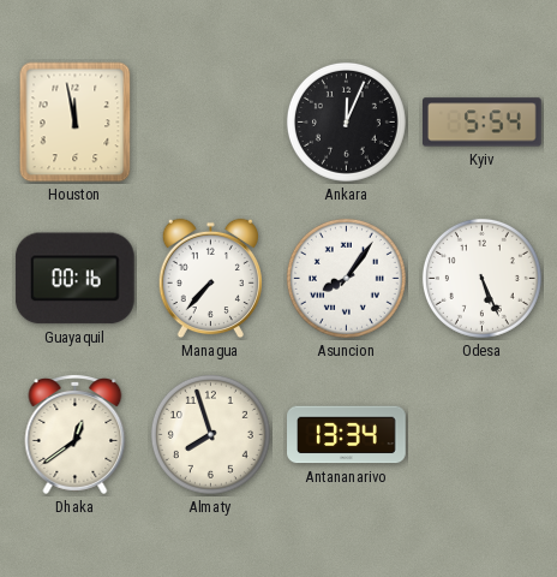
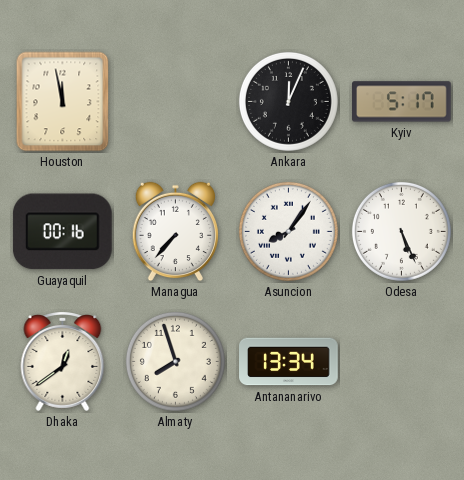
Kyiv: 5:54 -> 5:17 (402, 102)
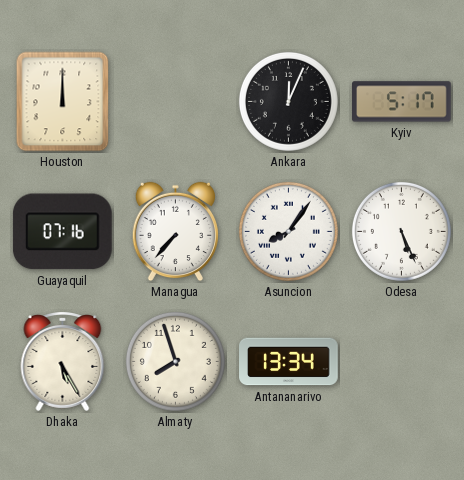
Houston: 11:58 -> 12:00 (63, 102)
Guayaquil: 00:16 -> 07:16 (62, 232)
Dhaka: 12:39 -> 5:25 (63, 362)
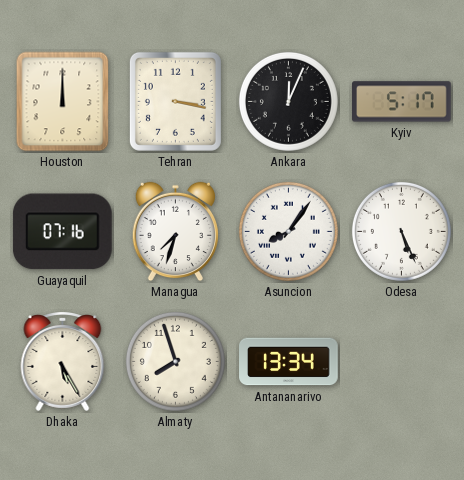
Tehran: none -> 3:17 (175, 101)
Managua: 7:37 -> 7:33 (175, 232)
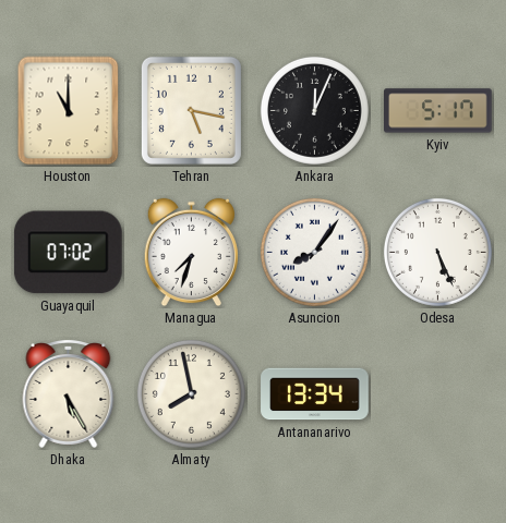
Houston: 12:00 -> 11:00 (69, 111)
Tehran: 3:17 -> 5:17 (191, 110)
Guayaquil: 07:16 -> 07:02 (68, 253)
Almaty: 7:57 -> 7:58 (191, 393)
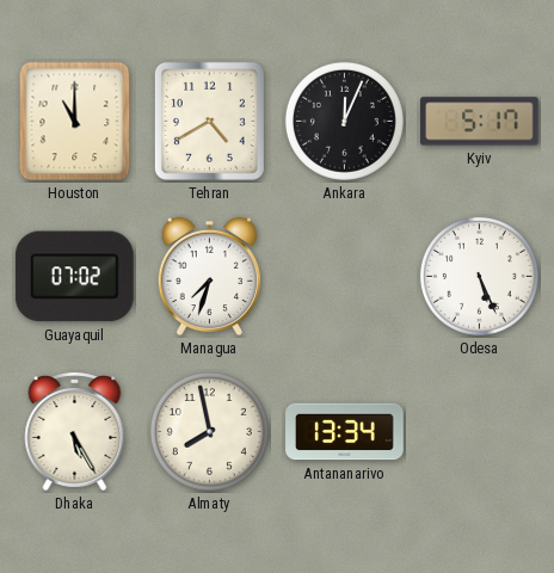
Tehran: 5:17 -> 4:40 (209, 121)
Asuncion: 8:06 -> none (314, 252)
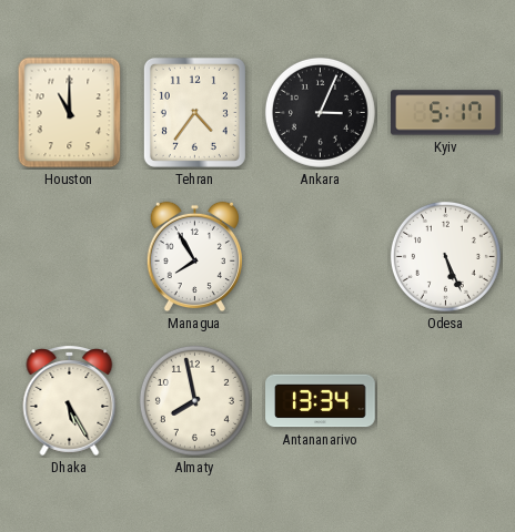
Tehran: 4:40 -> 4:36 (194, 112)
Ankara: 12:04 -> 3:04 (320, 112)
Guayaquil: 07:02 -> none (74, 277)
Managua: 7:33 -> 7:55 (194, 257)
